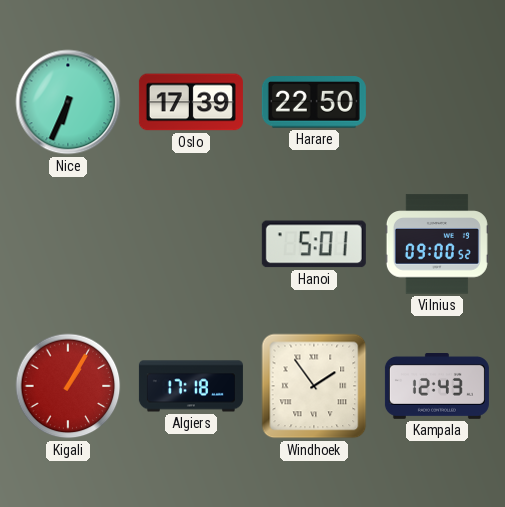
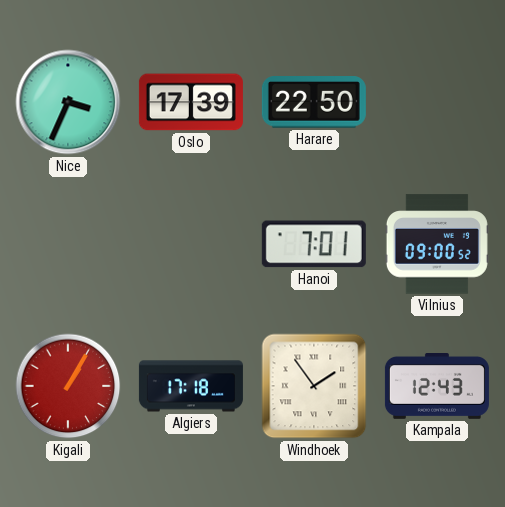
Nice: 6:34 -> 3:34 (68, 102)
Hanoi: 5:01 -> 7:01 (314, 244)
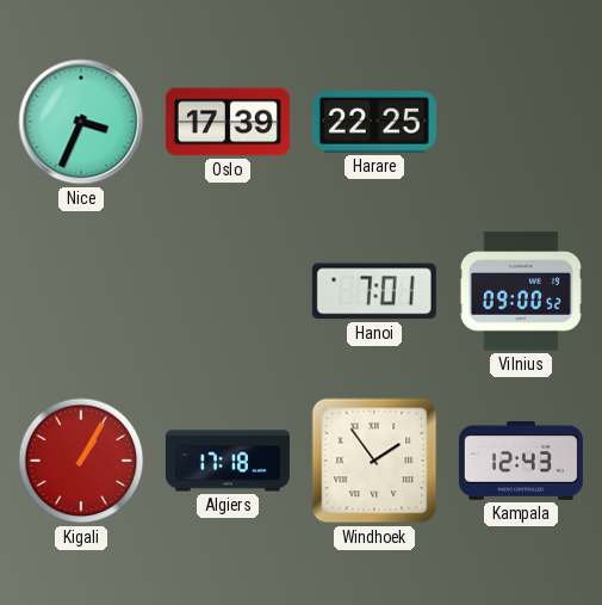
Harare: 22:50 -> 22:25 (374, 123)
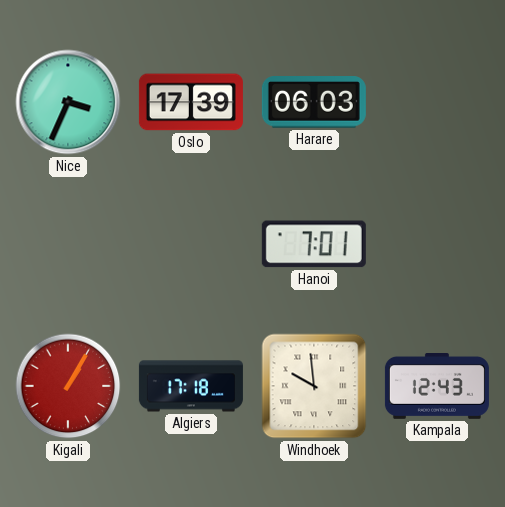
Harare: 22:25 -> 06:03 (314, 103)
Vilnius: 09:00 -> none (521, 291)
Windhoek: 1:54 -> 9:59 (314, 386)
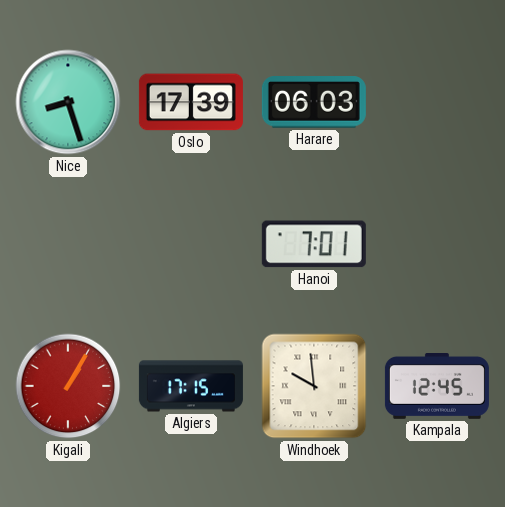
Nice: 3:34 -> 8:27 (68, 102)
Algiers: 17:18 -> 17:15 (191, 386)
Kampala: 12:43 -> 12:45 (437, 387)
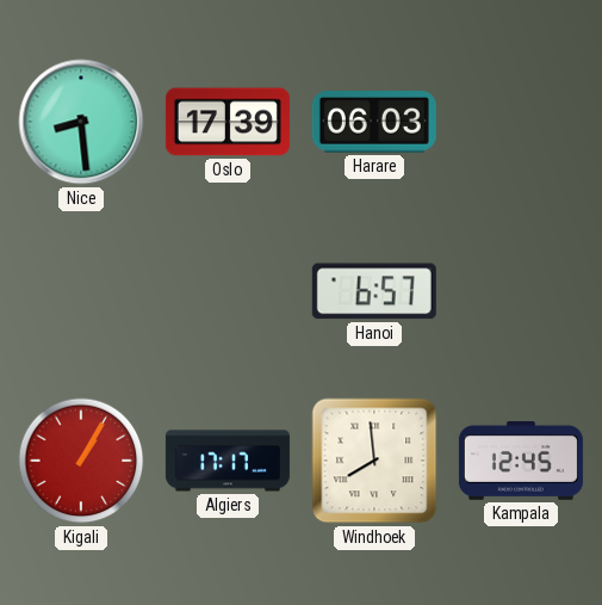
Nice: 8:27 -> 8:29 (81, 122)
Hanoi: 7:01 -> 6:57 (374, 291)
Algiers: 17:15 -> 17:17 (228, 461)
Windhoek: 9:59 -> 7:59 (374, 461)
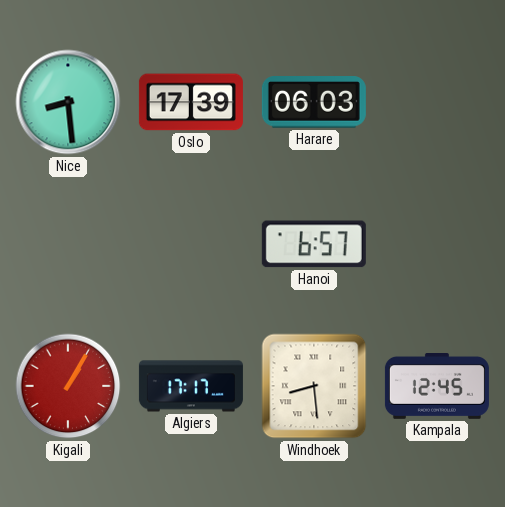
Windhoek: 7:59 -> 8:29 (314, 386)
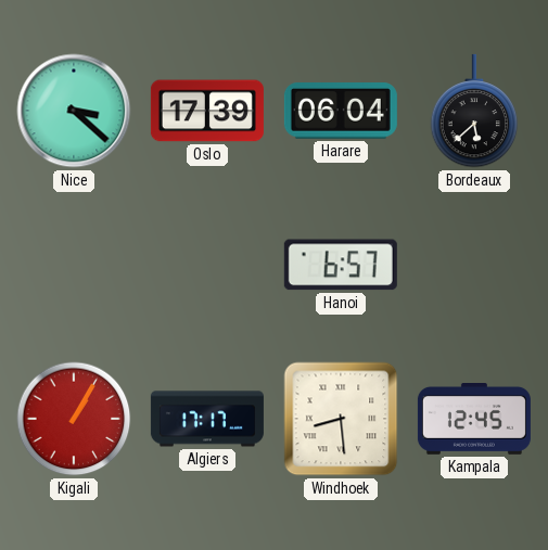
Nice: 8:29 -> 3:22 (74, 111)
Harare: 06:03 -> 06:04 (341, 112)
Bordeaux: none -> 5:38 (474, 111)
